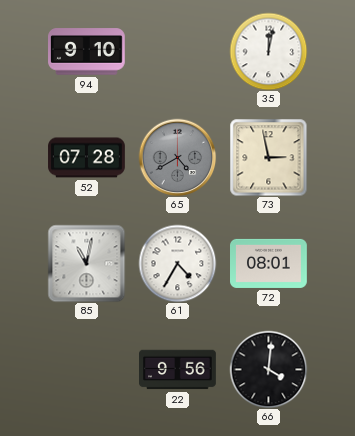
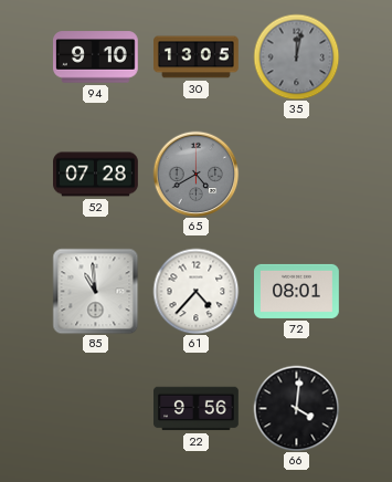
30: none -> 13:05 (197, 57)
35 dial: white -> grey (296, 56)
73: 2:58 -> none (268, 157)
85: 11:02 -> 10:59 (95, 291)
61: 4:35 -> 4:37 (195, 291)
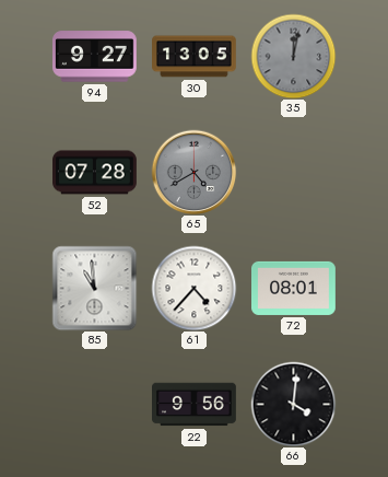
94: 9:10 -> 9:27 (95, 57)
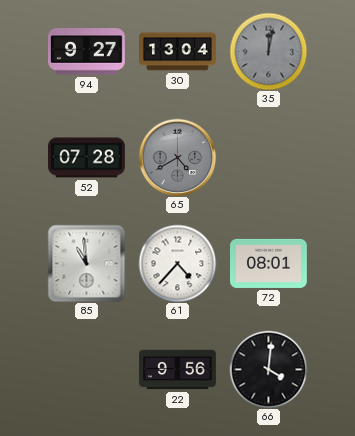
30: 13:05 -> 13:04 (178, 52)
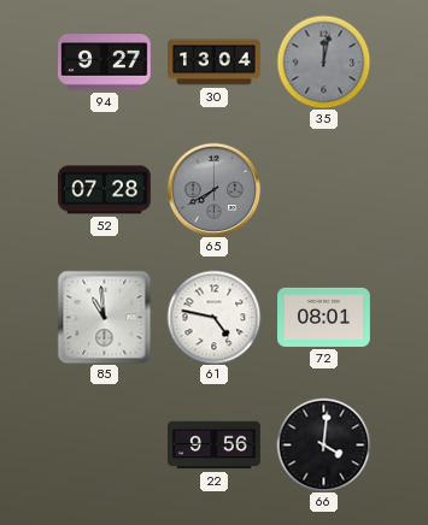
65: 4:40 -> 7:40 (213, 189)
61: 4:37 -> 4:47 (213, 317)
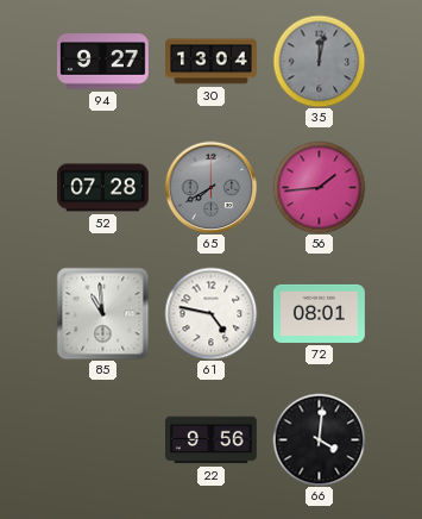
56: none -> 1:44 (319, 187)
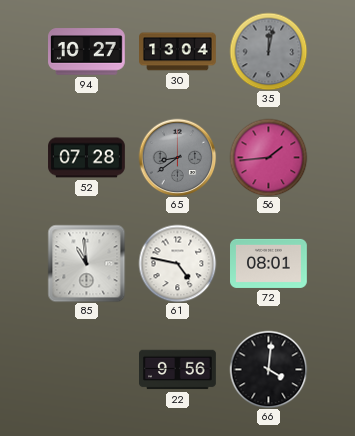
94: 9:27 -> 10:27 (87, 52)
65: 7:40 -> 8:39 (177, 157)
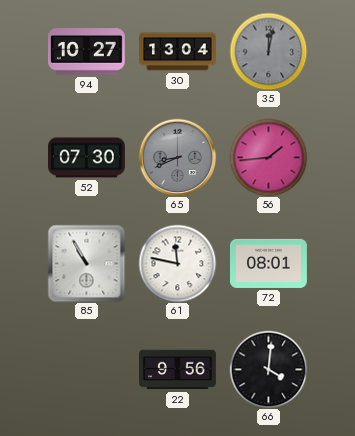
52: 07:28 -> 07:30 (87, 158)
65: 8:39 -> 8:41 (177, 157)
85: 10:59 -> 10:55 (86, 263)
61: 4:47 -> 11:47 (177, 263)
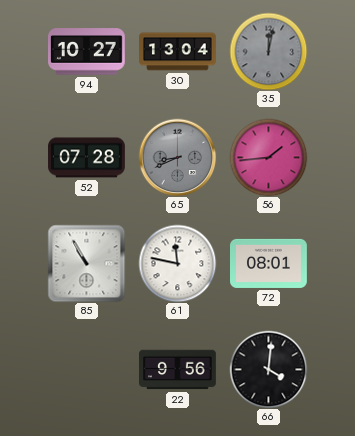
52: 07:30 -> 07:28 (87, 158)
